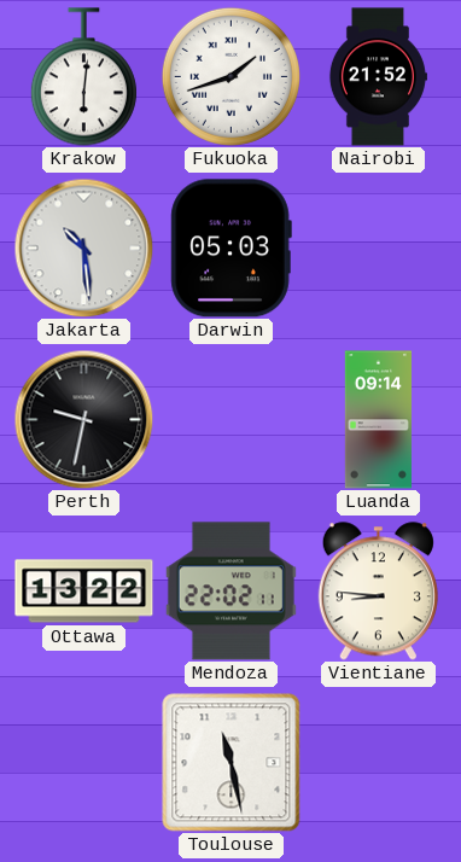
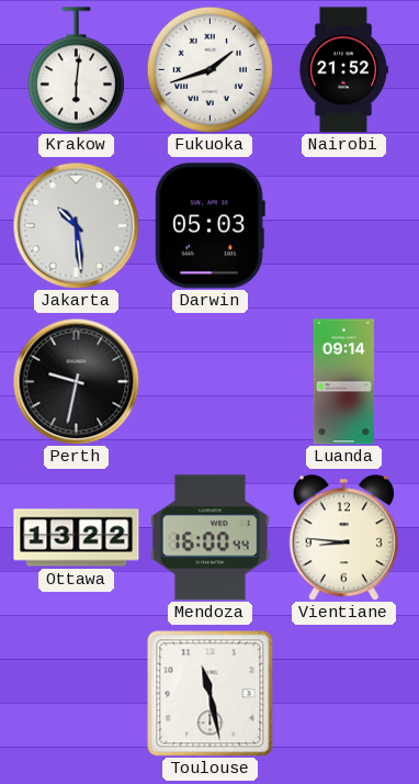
Mendoza: 22:02 -> 16:00 (209, 538)
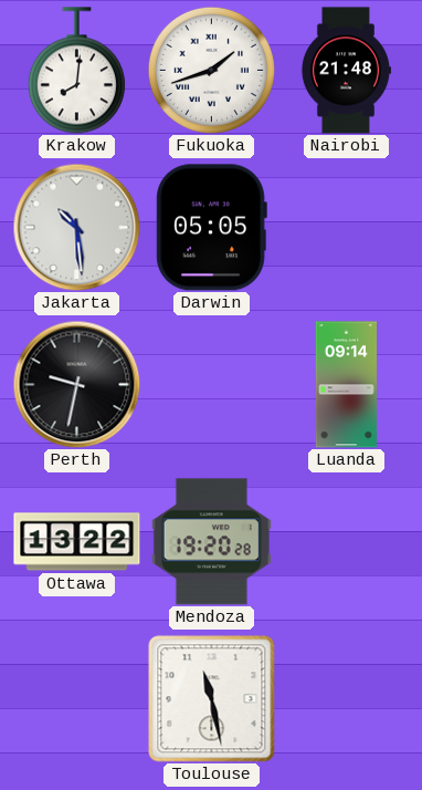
Krakow: 6:01 -> 8:01 (76, 71)
Nairobi: 21:52 -> 21:48 (346, 71)
Darwin: 05:03 -> 05:05 (211, 228)
Mendoza: 16:00 -> 19:20 (211, 542)
Vientiane: 8:46 -> none (343, 538)
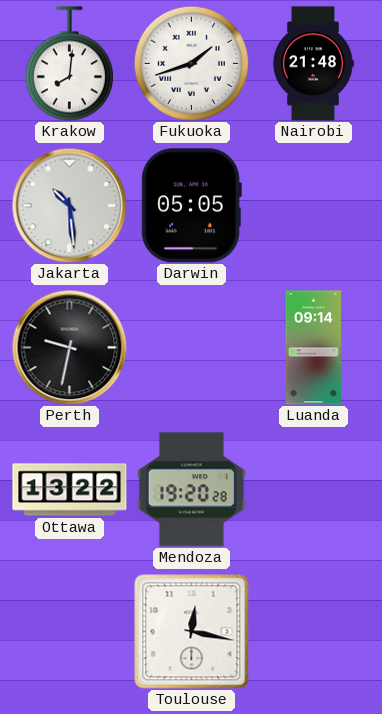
Toulouse: 11:28 -> 12:17 (192, 632)
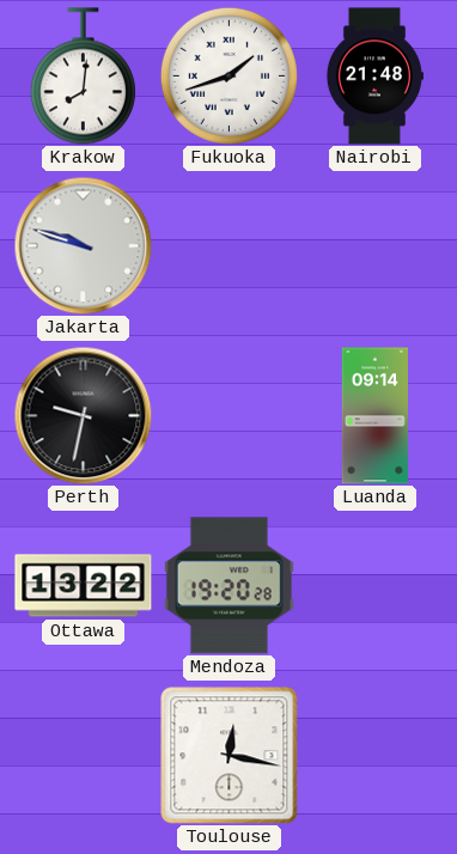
Jakarta: 10:29 -> 9:48 (83, 245)
Darwin: 05:05 -> none (191, 206)
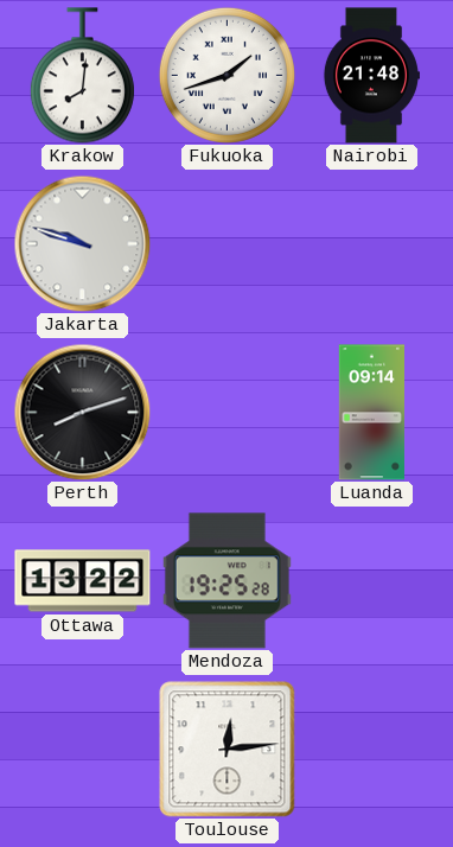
Perth: 9:32 -> 8:12 (82, 412)
Mendoza: 19:20 -> 19:25 (226, 581)
Toulouse: 12:17 -> 12:14 (228, 750)
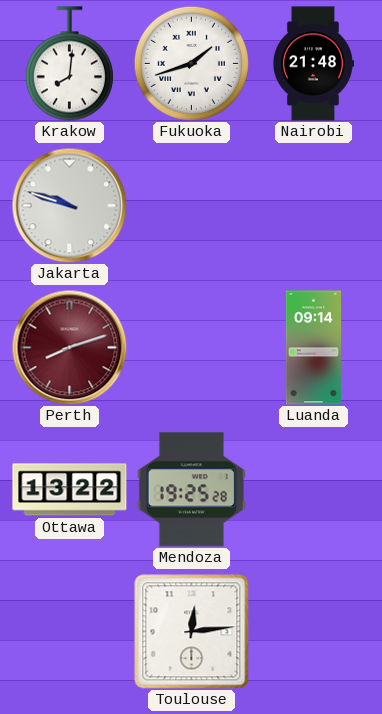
Perth dial: black -> burgundy (69, 347)
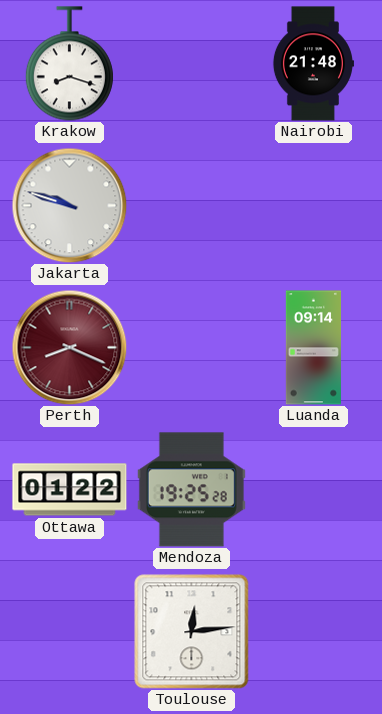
Krakow: 8:01 -> 8:18 (69, 64)
Fukuoka: 1:42 -> none (191, 63)
Perth: 8:12 -> 8:19 (69, 347)
Ottawa: 13:22 -> 01:22 (70, 490)
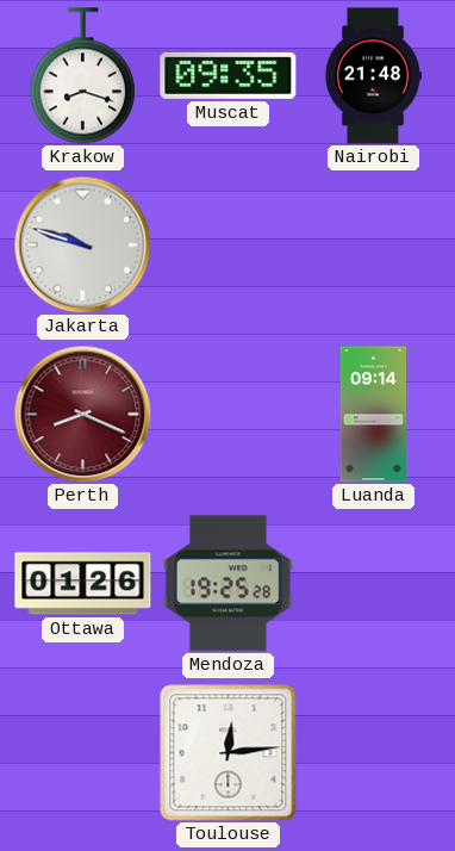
Muscat: none -> 09:35 (229, 75)
Ottawa: 01:22 -> 01:26 (83, 584)
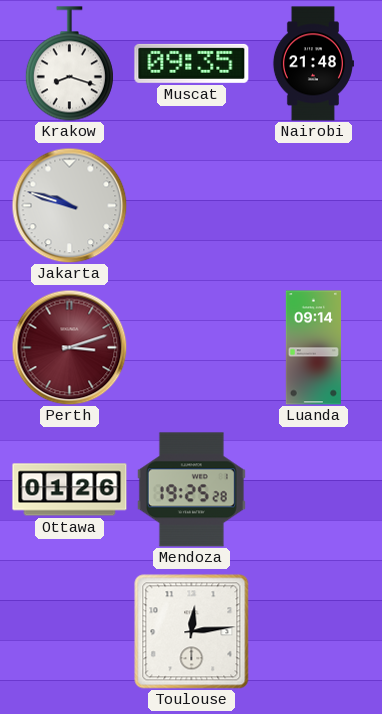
Perth: 8:19 -> 3:12 (69, 347)
